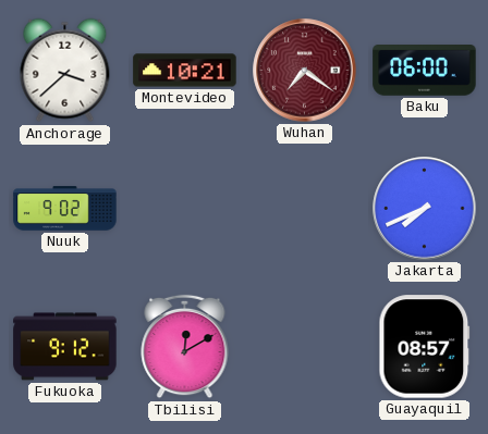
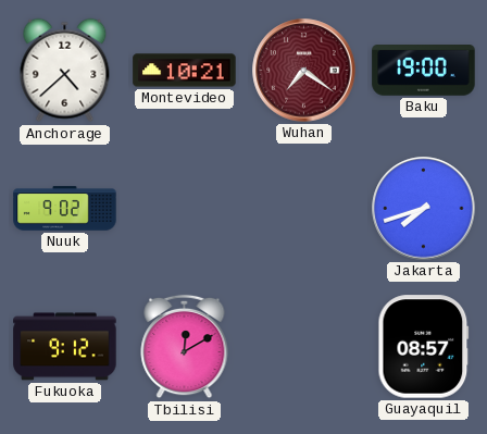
Anchorage: 3:38 -> 4:38 (65, 71)
Baku: 06:00 -> 19:00 (424, 71)
Jakarta: 7:41 -> 7:42 (424, 209)
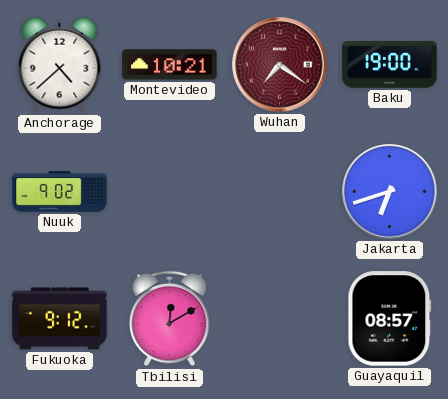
Jakarta: 7:42 -> 6:42 (390, 192)
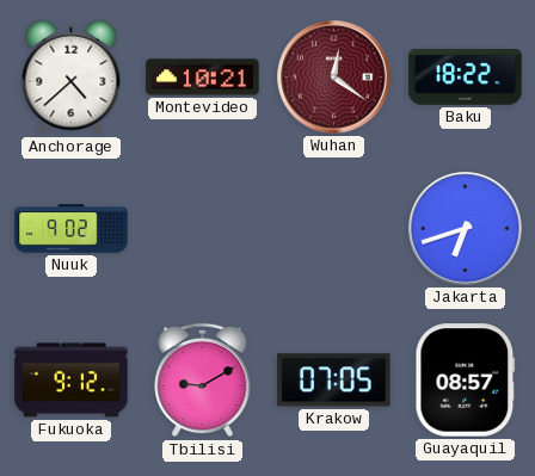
Wuhan: 7:21 -> 12:21 (334, 78)
Baku: 19:00 -> 18:22 (466, 78)
Tbilisi: 12:10 -> 9:10 (203, 381)
Krakow: none -> 07:05 (334, 381)
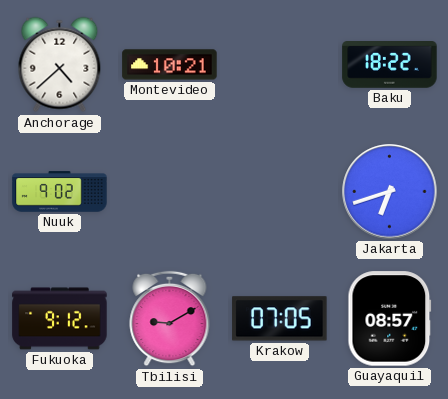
Wuhan: 12:21 -> none (334, 78)
